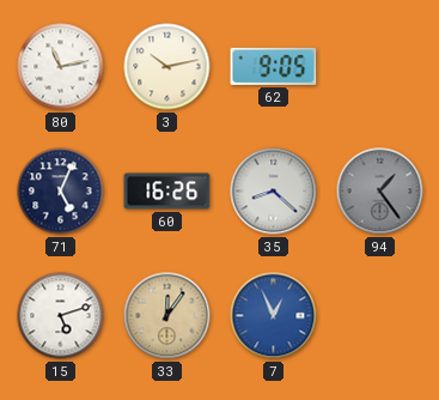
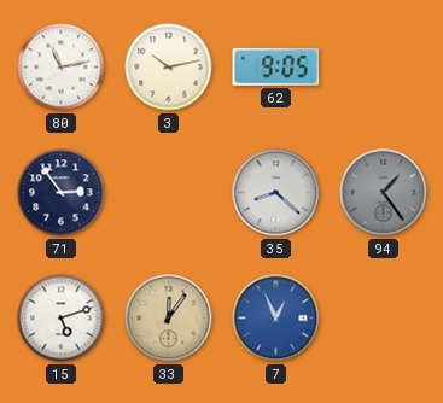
71: 5:04 -> 2:54 (62, 193)
60: 16:26 -> none (167, 192)
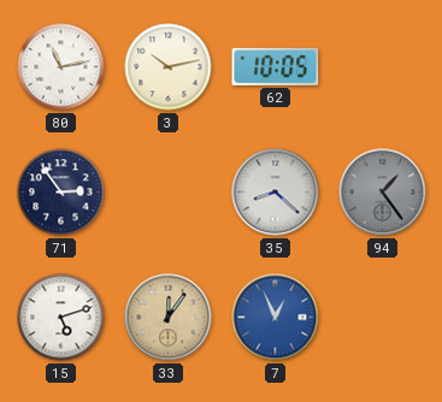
62: 9:05 -> 10:05 (276, 66)
